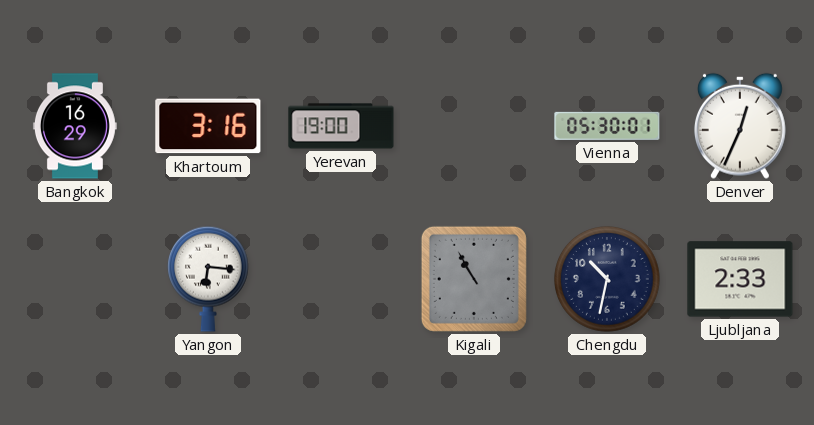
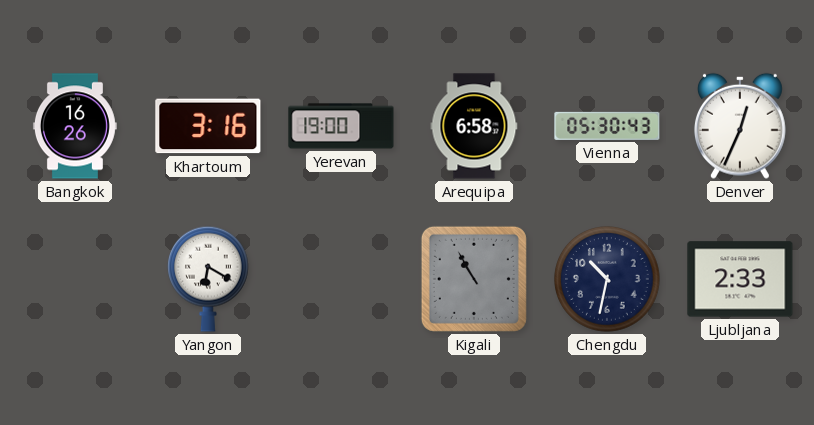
Bangkok: 16:29 -> 16:26 (75, 126)
Arequipa: none -> 6:58 (474, 126)
Vienna: 05:30:01 -> 05:30:43 (607, 126)
Yangon: 6:16 -> 6:20 (209, 279)
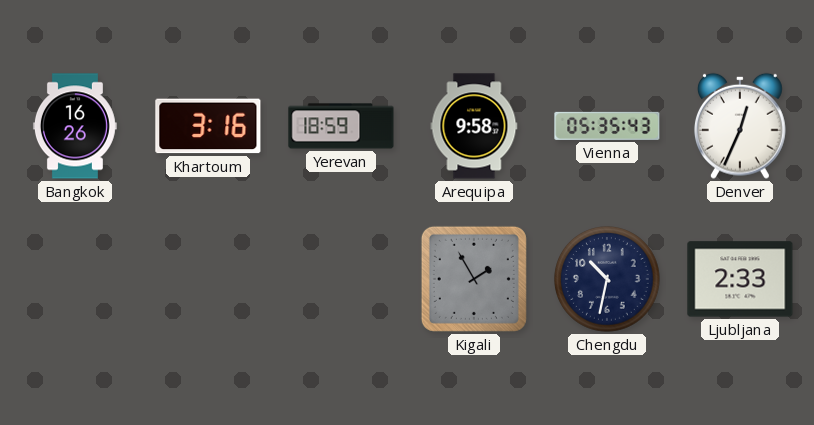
Yerevan: 19:00 -> 18:59 (341, 126)
Arequipa: 6:58 -> 9:58 (474, 126)
Vienna: 05:30 -> 05:35 (607, 126)
Yangon: 6:20 -> none (209, 279)
Kigali: 10:55 -> 1:55 (474, 279)
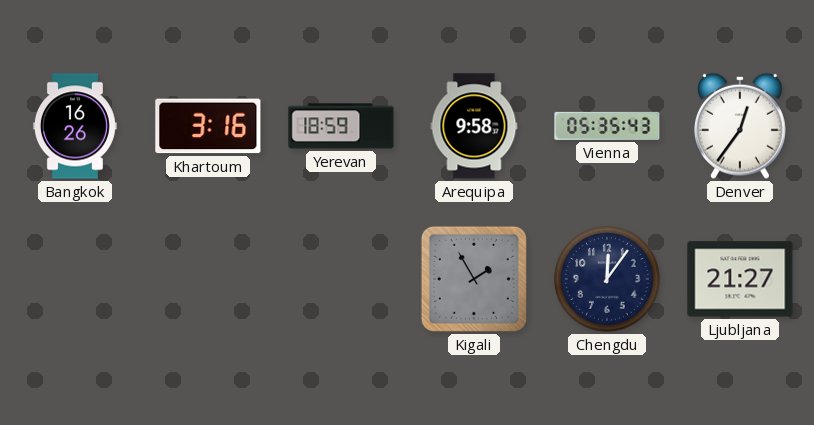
Denver: 12:34 -> 12:36 (740, 126)
Chengdu: 10:32 -> 12:06 (607, 279)
Ljubljana: 2:33 -> 21:27 (740, 279)
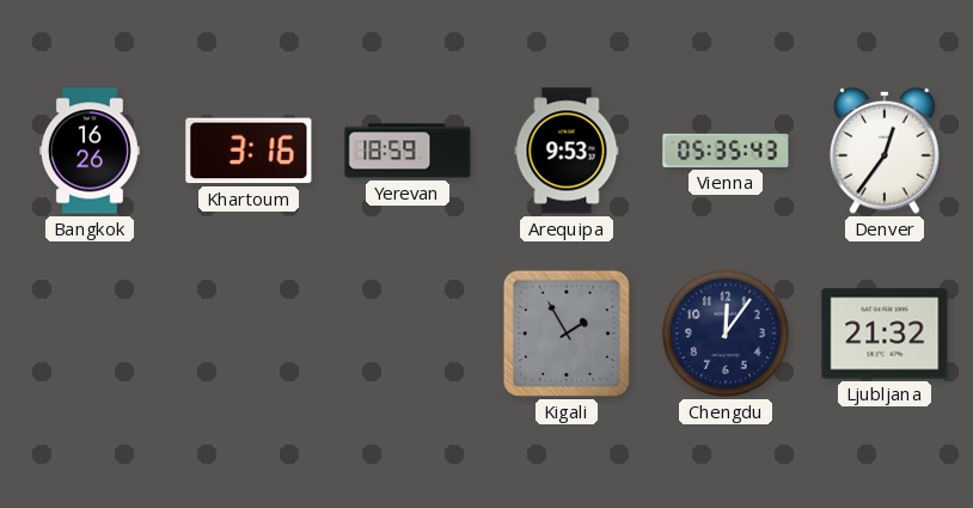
Arequipa: 9:58 -> 9:53 (567, 151)
Ljubljana: 21:27 -> 21:32 (885, 333)
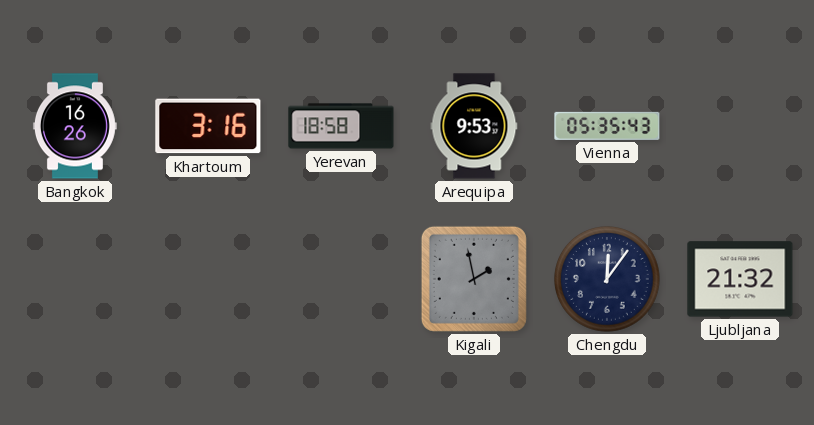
Yerevan: 18:59 -> 18:58 (341, 126)
Denver: 12:36 -> none (885, 151)
Kigali: 1:55 -> 1:58 (474, 279)
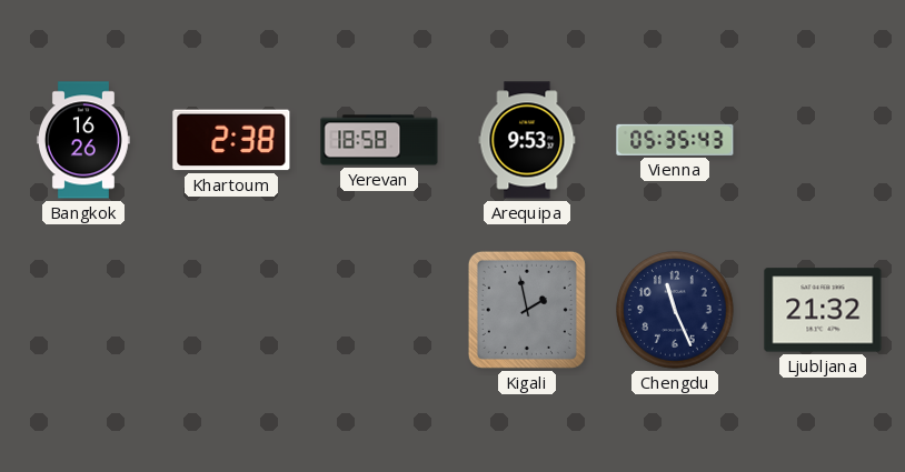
Khartoum: 3:16 -> 2:38 (231, 140)
Chengdu: 12:06 -> 11:26 (675, 310)
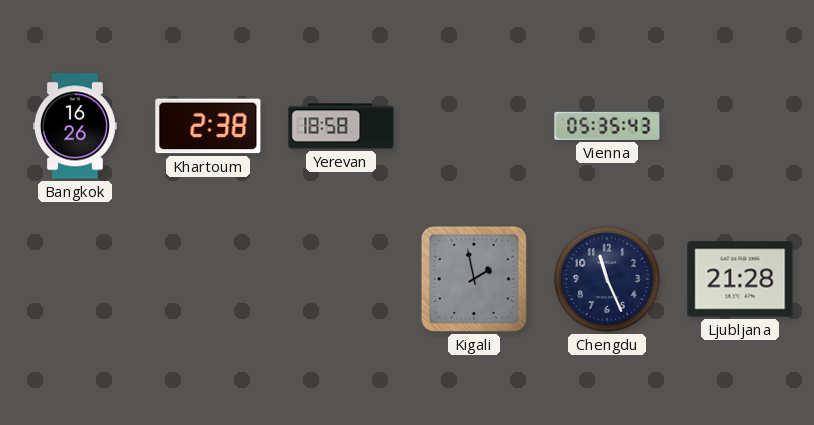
Arequipa: 9:53 -> none (527, 140)
Ljubljana: 21:32 -> 21:28 (740, 279)
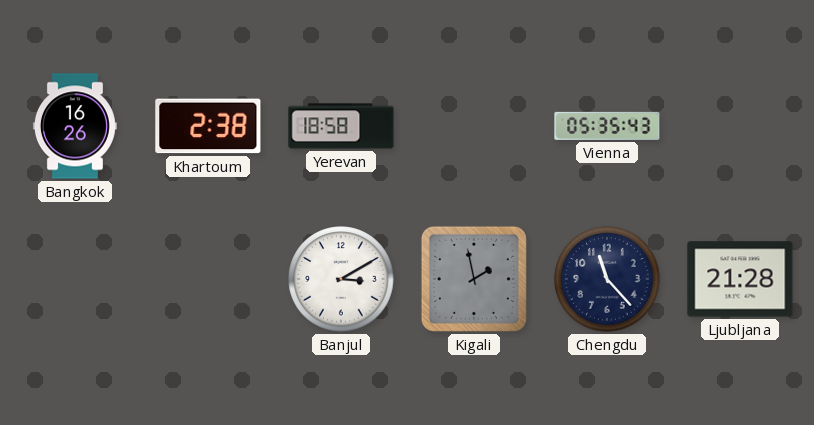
Banjul: none -> 3:10 (341, 279)
Chengdu: 11:26 -> 11:23 (607, 279)
